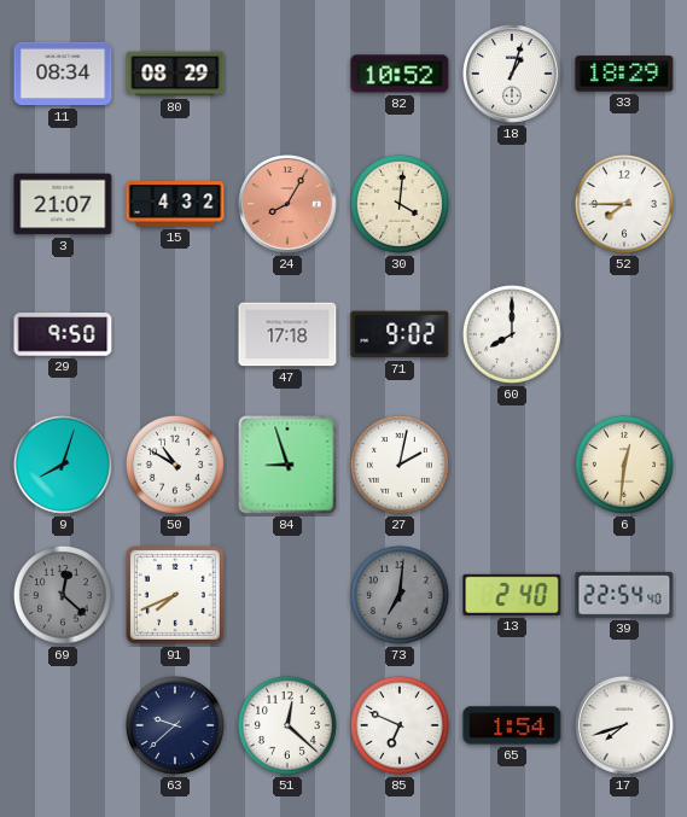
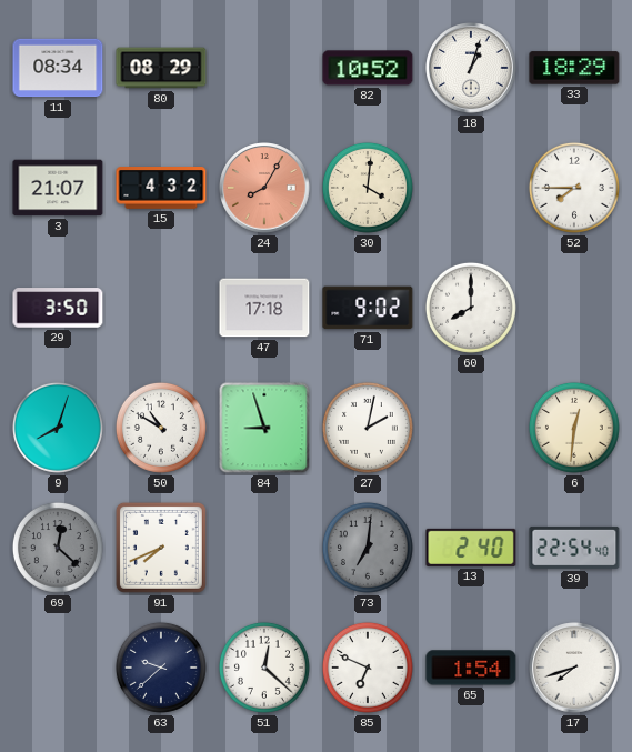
29: 9:50 -> 3:50 (58, 308)
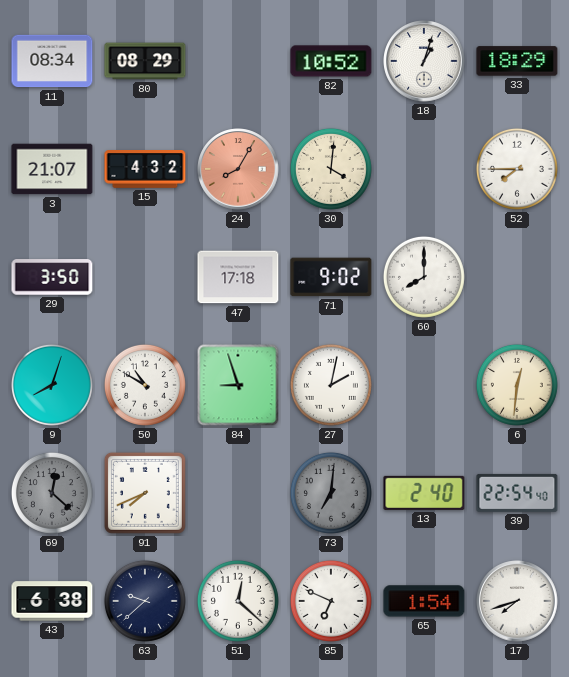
43: none -> 6:38 (52, 601)
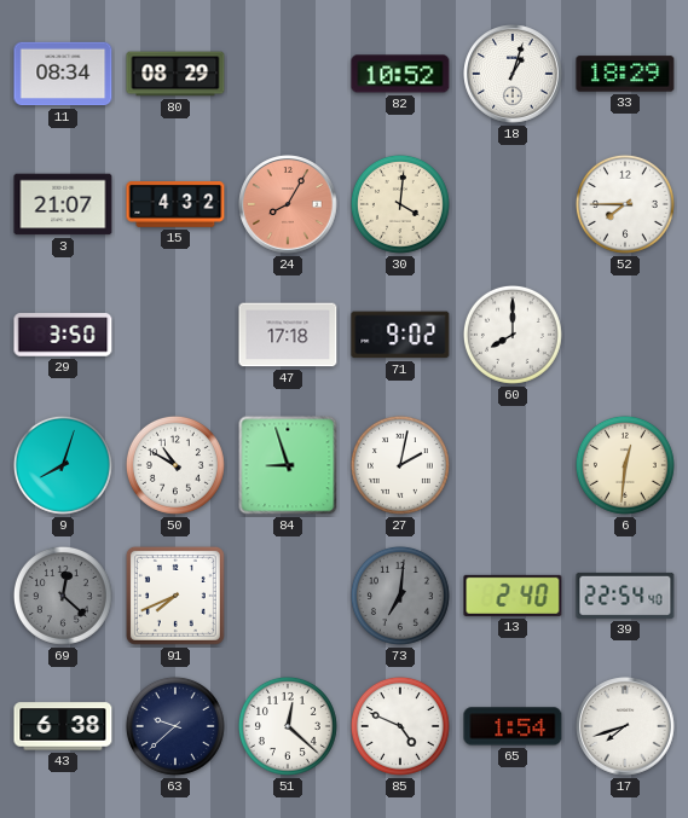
85: 6:49 -> 4:49 (400, 726)
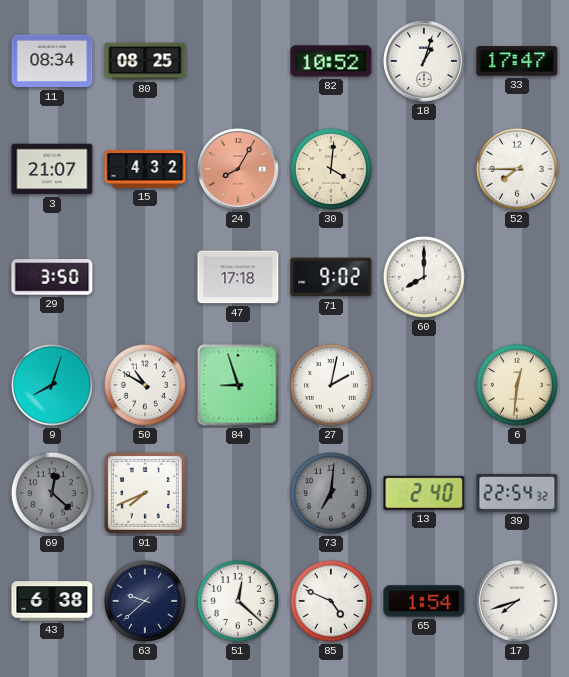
80: 08:29 -> 08:25 (145, 61)
33: 18:29 -> 17:47 (517, 61)
39: 22:54:40 -> 22:54:32 (517, 493)
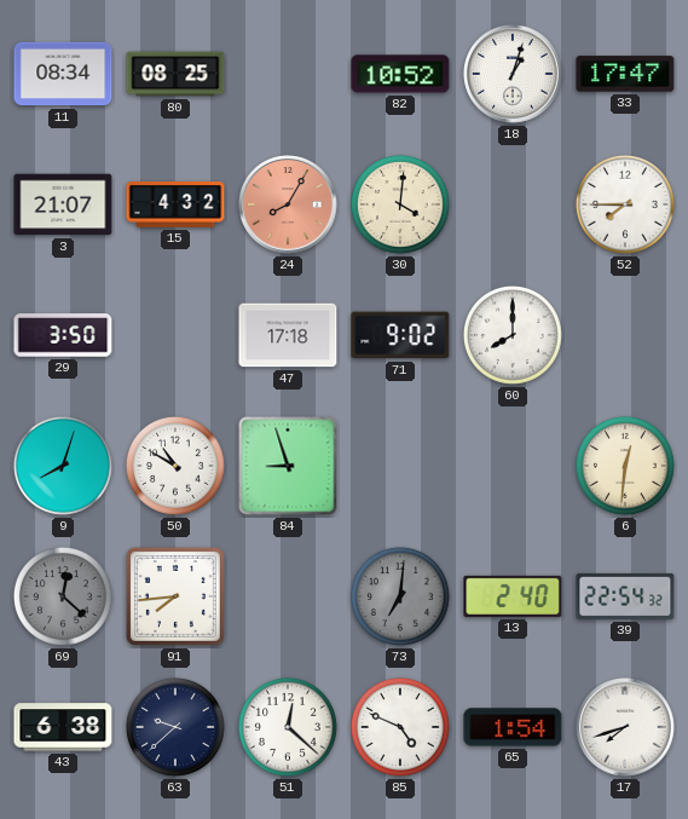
27: 2:02 -> none (331, 385)
91: 7:41 -> 7:44 (175, 596)
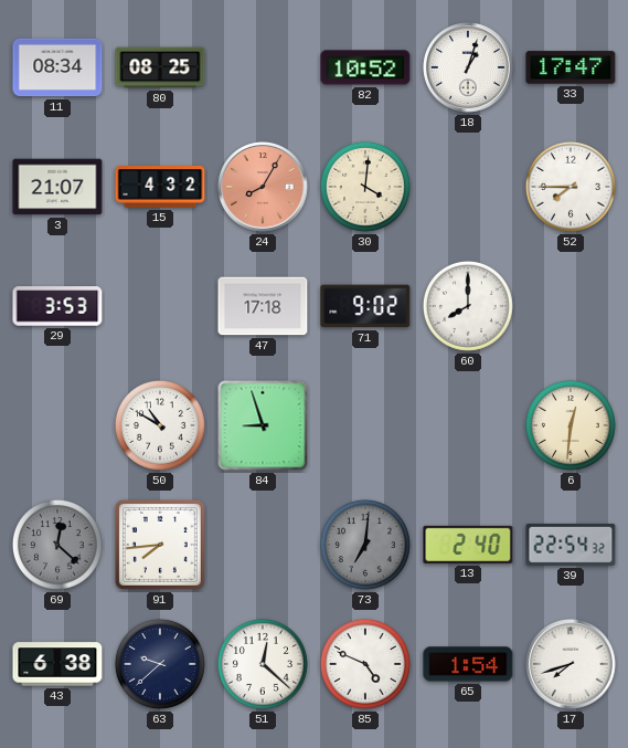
29: 3:50 -> 3:53 (57, 306)
9: 8:03 -> none (63, 466)
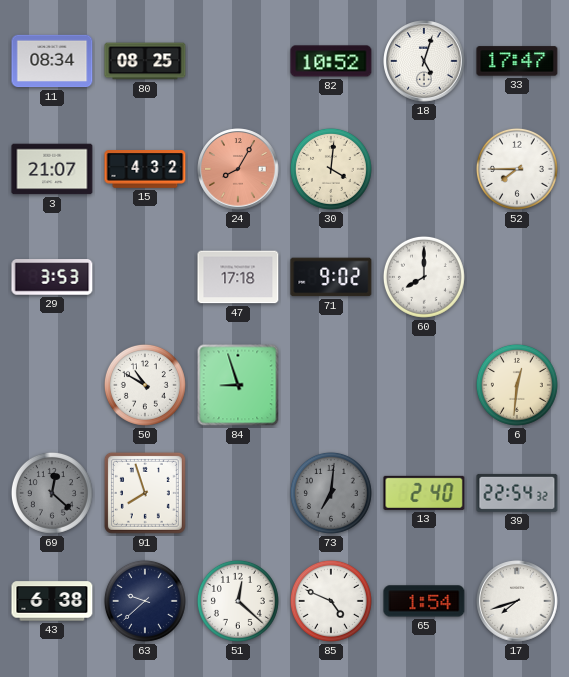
18: 1:03 -> 5:03 (424, 61)
91: 7:44 -> 7:57 (145, 493)
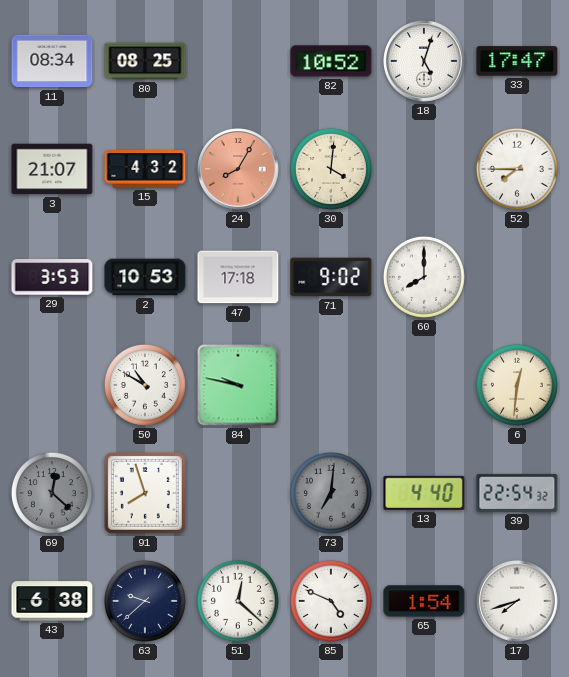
2: none -> 10:53 (145, 277)
84: 8:57 -> 9:47 (238, 385)
13: 2:40 -> 4:40 (424, 493)
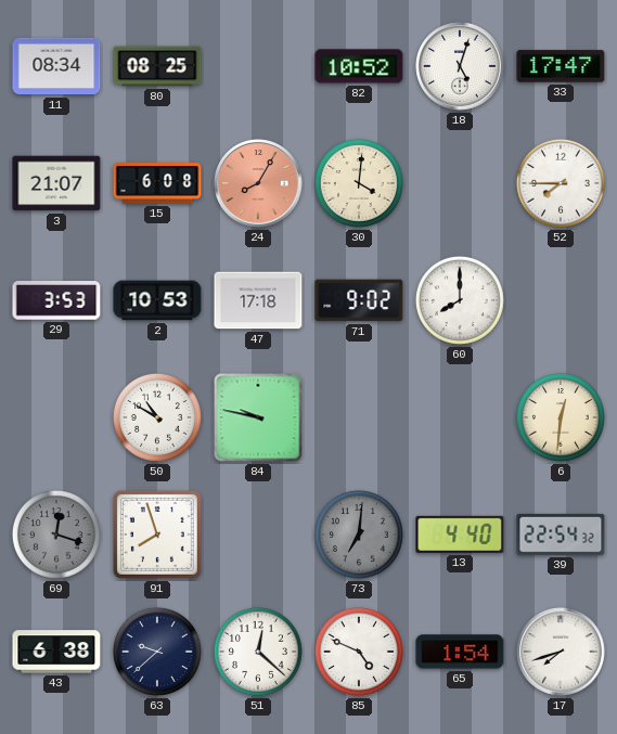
15: 4:32 -> 6:08 (157, 184)
69: 12:22 -> 12:18 (56, 535)
